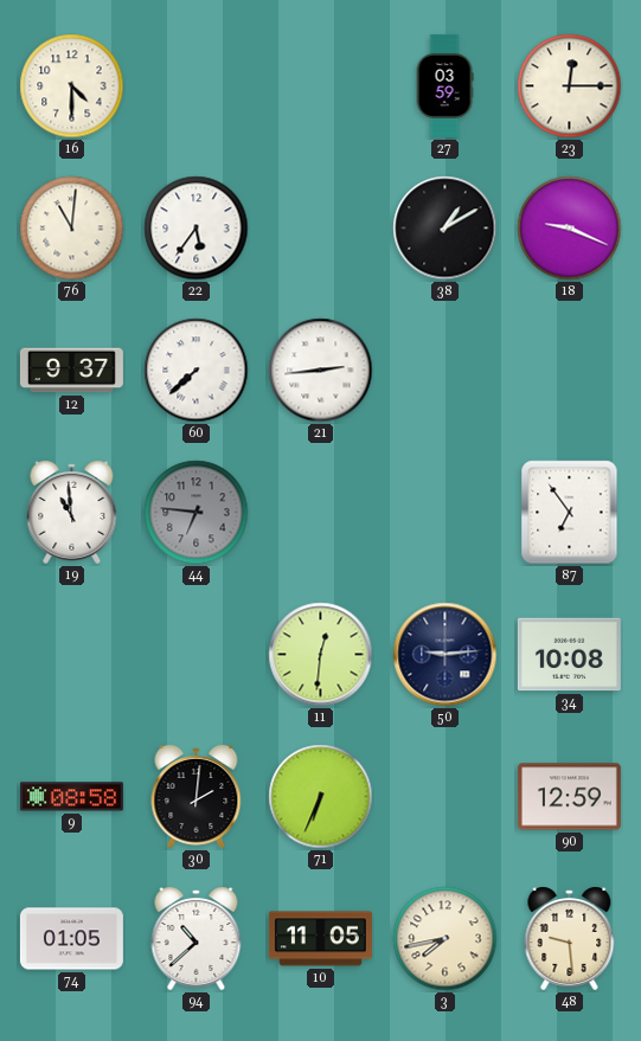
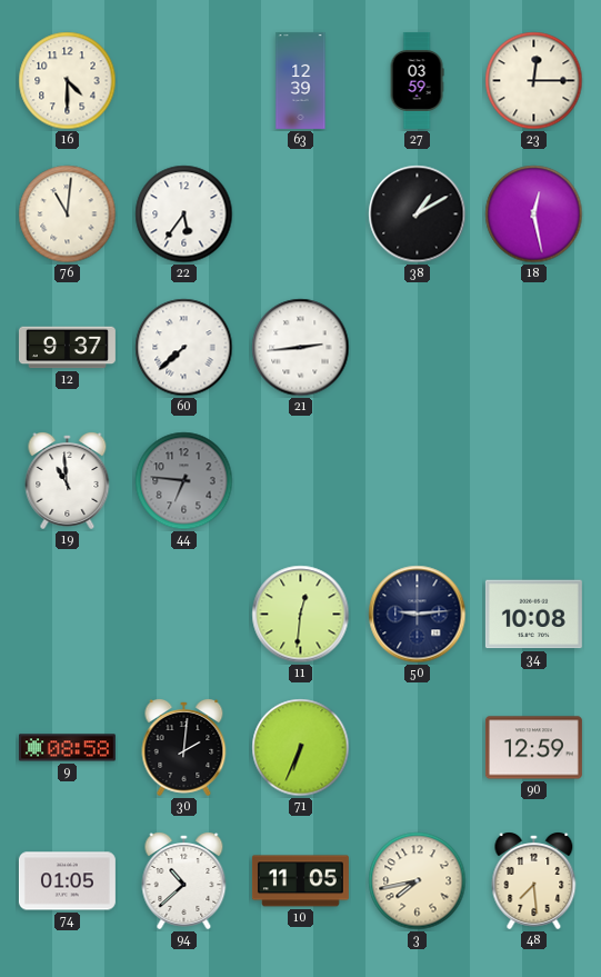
63: none -> 12:39 (301, 80)
18: 9:19 -> 12:28 (534, 215)
87: 6:54 -> none (570, 513)
48: 9:29 -> 7:29 (534, 881)
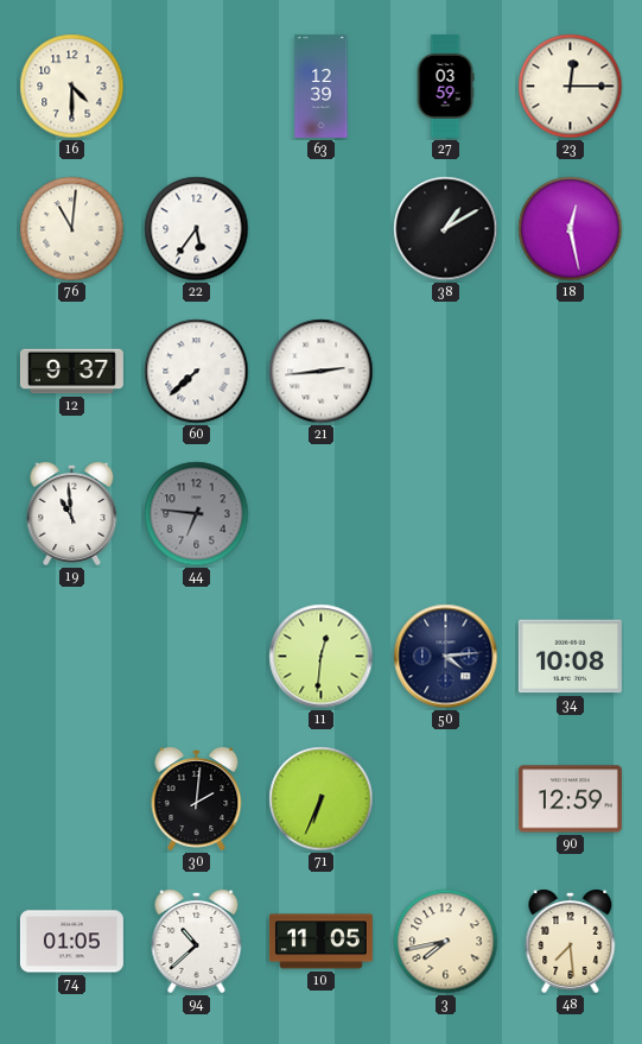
50: 9:14 -> 4:14 (446, 657)
9: 08:58 -> none (67, 748)
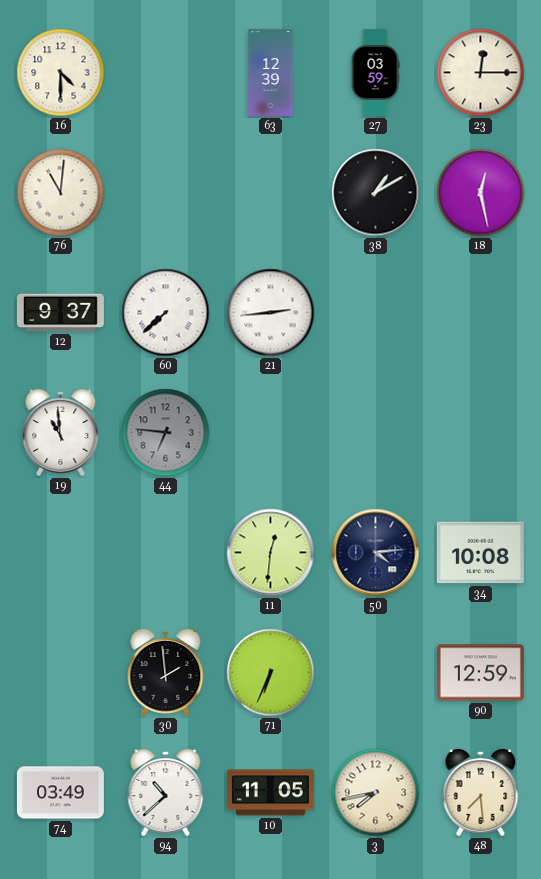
22: 5:36 -> none (197, 229)
30: 2:01 -> 1:59 (166, 673)
74: 01:05 -> 03:49 (60, 793)
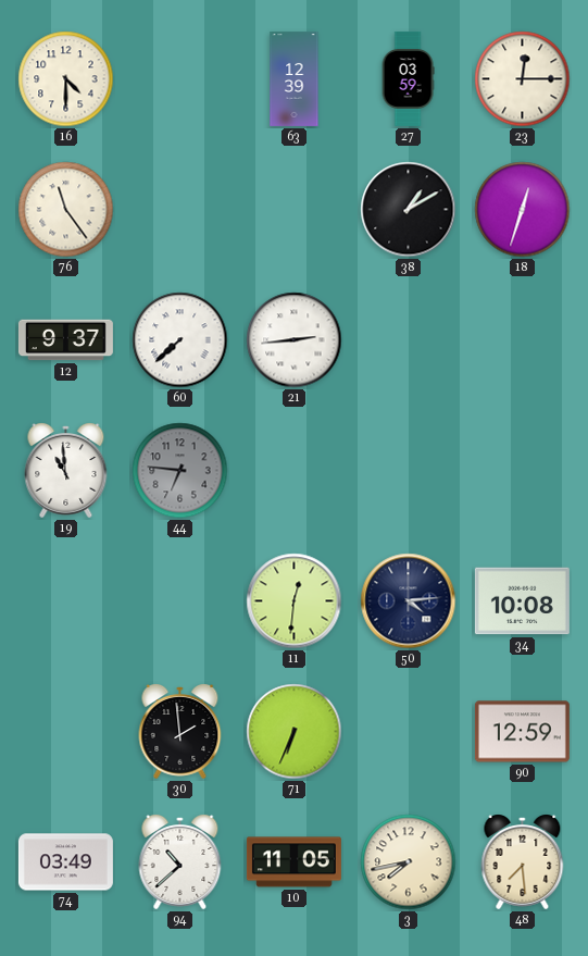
76: 11:01 -> 11:24 (66, 210)
18: 12:28 -> 12:33 (523, 210)
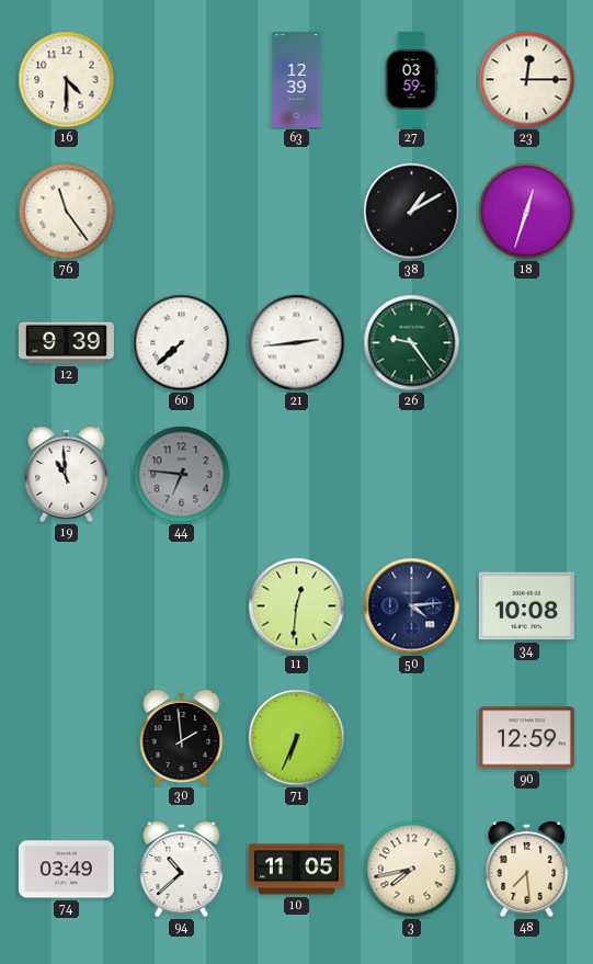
12: 9:37 -> 9:39 (66, 343)
26: none -> 9:24 (412, 343)
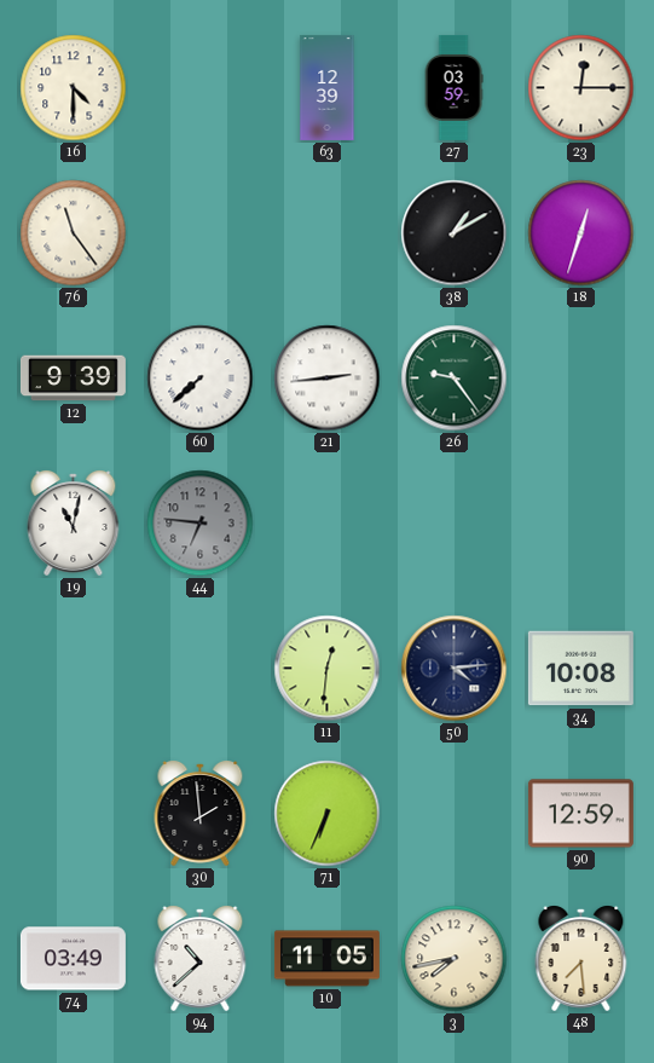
19: 10:59 -> 11:02 (74, 524)
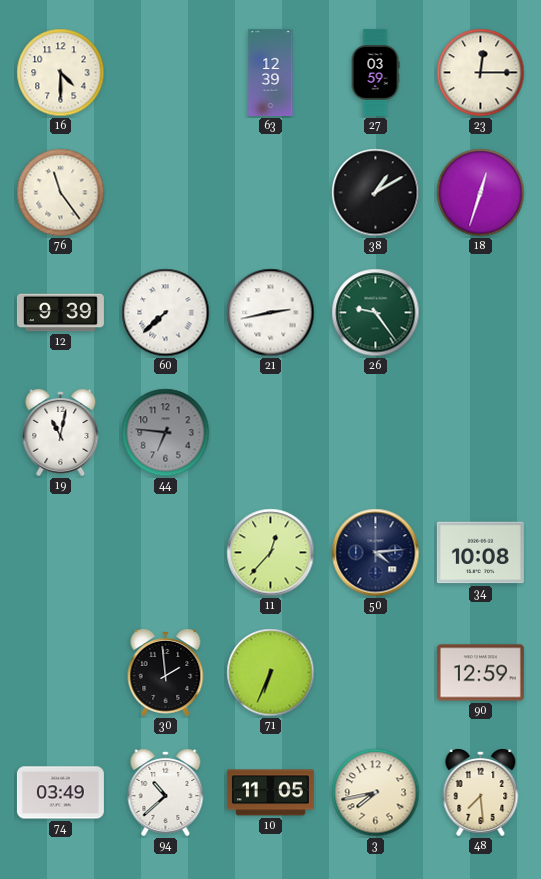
21: 2:44 -> 2:43 (271, 313)
11: 12:31 -> 12:37 (271, 553)
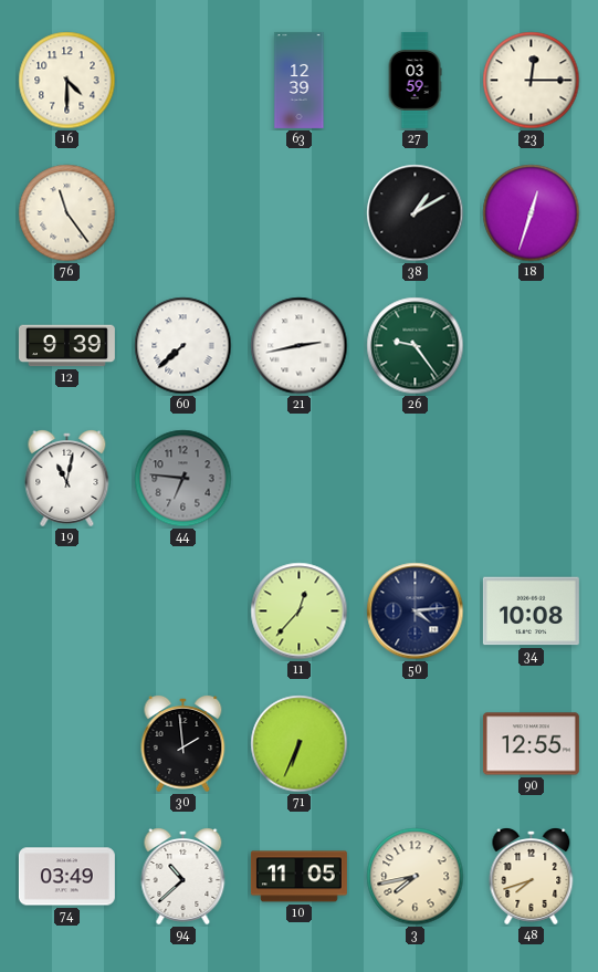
90: 12:59 -> 12:55 (531, 744)
48: 7:29 -> 7:42 (532, 877)
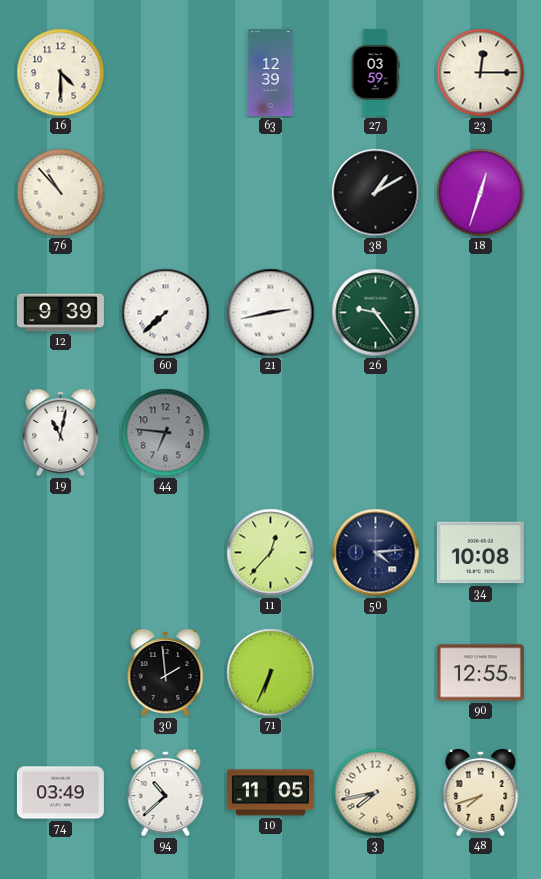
76: 11:24 -> 10:53 (61, 193)
